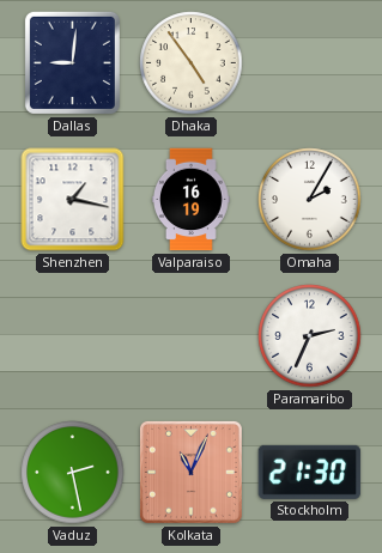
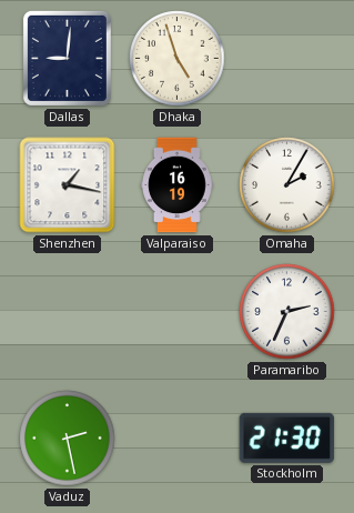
Dhaka: 4:54 -> 4:57 (178, 59)
Kolkata: 11:04 -> none (190, 472)
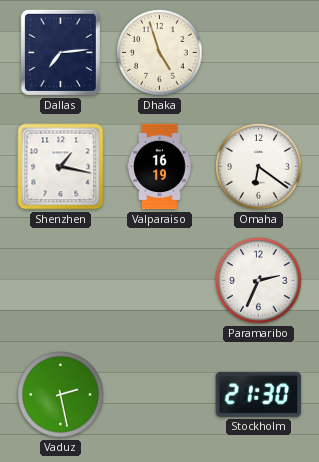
Dallas: 9:01 -> 7:14 (60, 52)
Omaha: 2:05 -> 6:21 (259, 167)
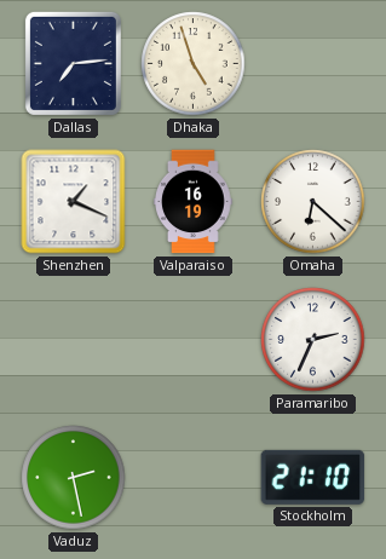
Shenzhen: 1:17 -> 1:19 (74, 202)
Omaha: 6:21 -> 6:22 (313, 202)
Stockholm: 21:30 -> 21:10 (313, 477)
